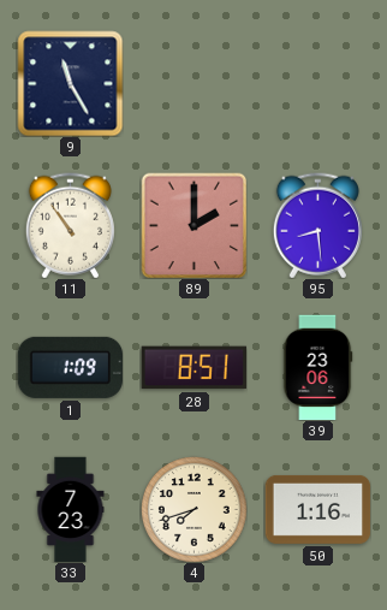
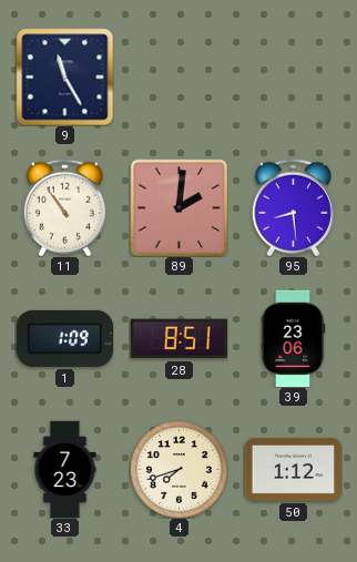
89: 2:00 -> 2:01 (178, 207)
50: 1:16 -> 1:12 (293, 469)
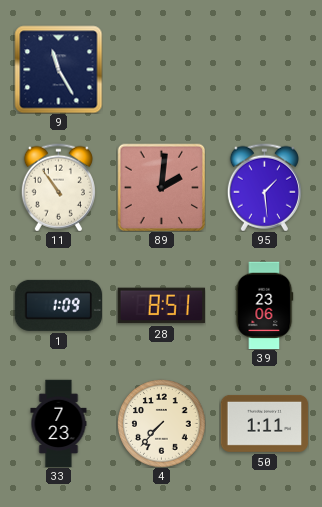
95: 8:29 -> 1:29 (264, 187)
4: 7:42 -> 7:37 (161, 423)
50: 1:12 -> 1:11 (264, 423)
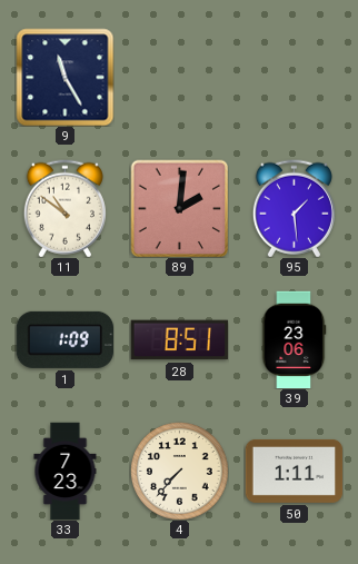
11: 10:54 -> 10:51 (64, 208)
